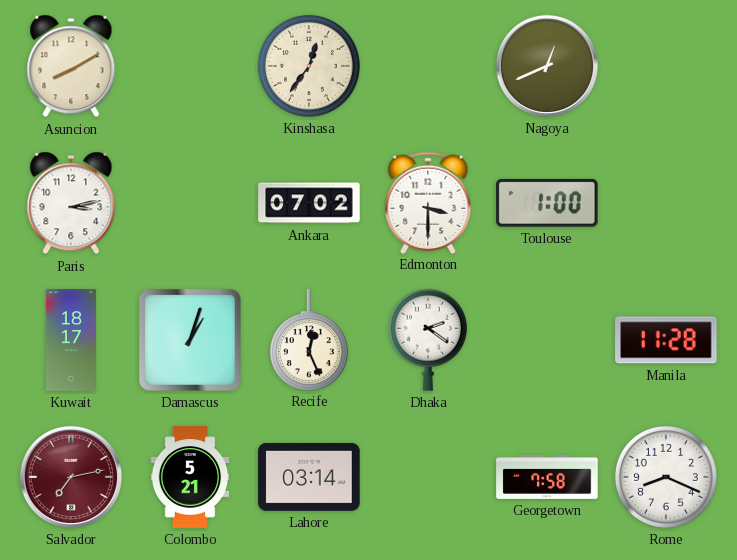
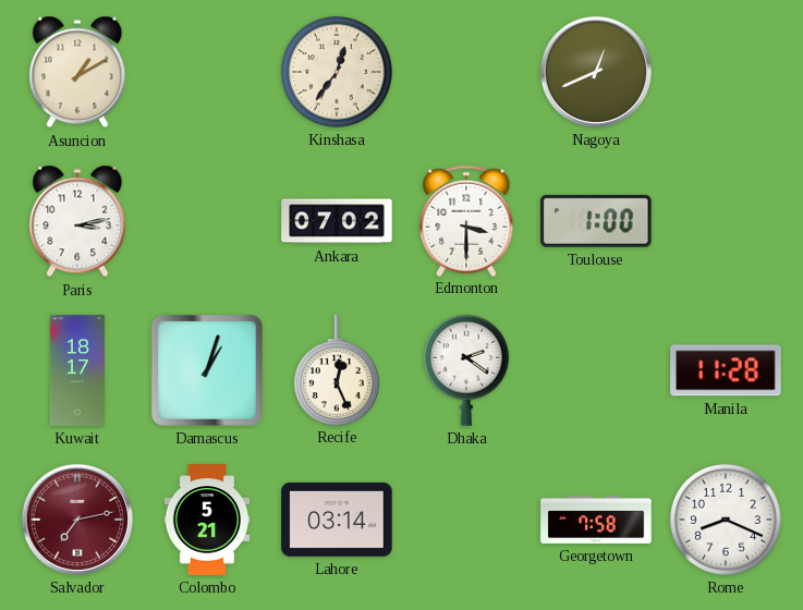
Asuncion: 8:10 -> 1:10 (77, 72)
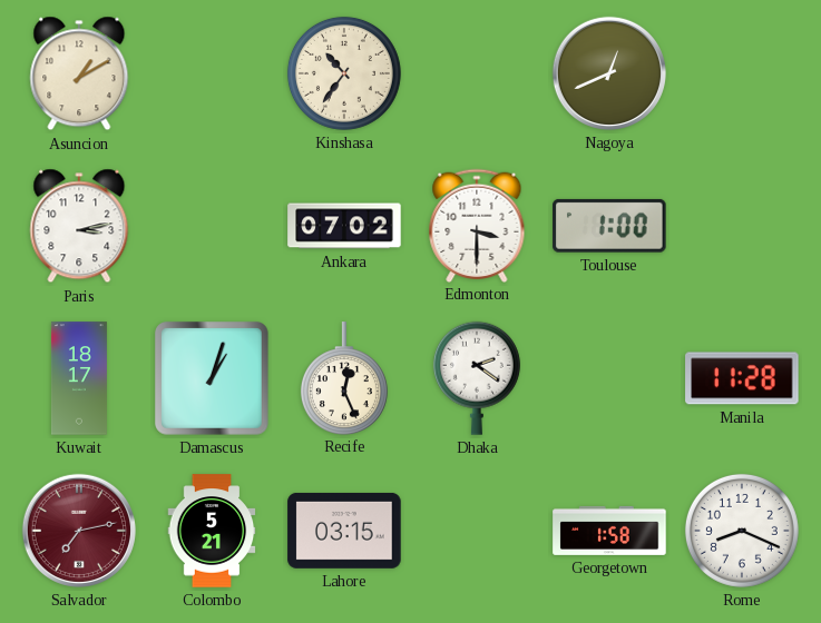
Kinshasa: 12:36 -> 10:36 (344, 73)
Lahore: 03:14 -> 03:15 (344, 531)
Georgetown: 7:58 -> 1:58 (609, 531)
